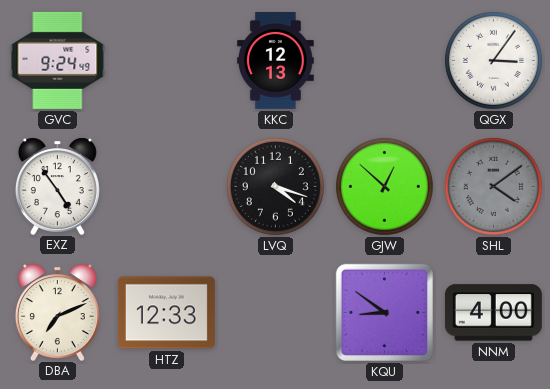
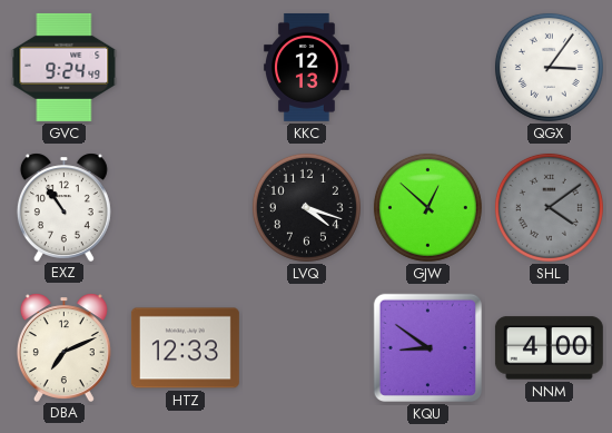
EXZ: 4:54 -> 10:54 (63, 207)
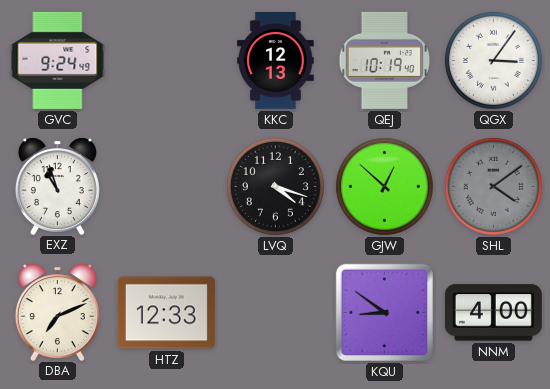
QEJ: none -> 10:19 (385, 60)
EXZ: 10:54 -> 10:57 (57, 186)
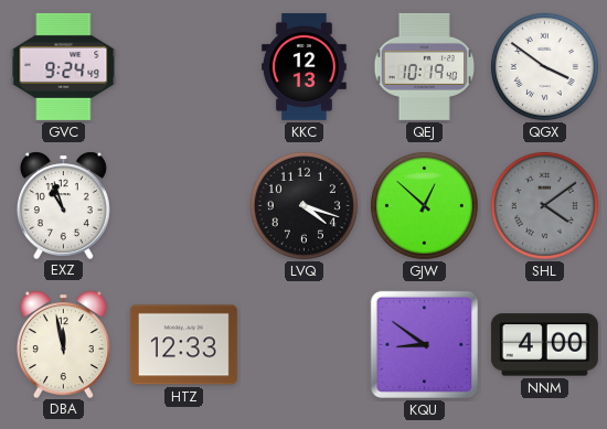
QGX: 3:06 -> 3:51 (544, 66)
DBA: 7:11 -> 11:58 (63, 344)
